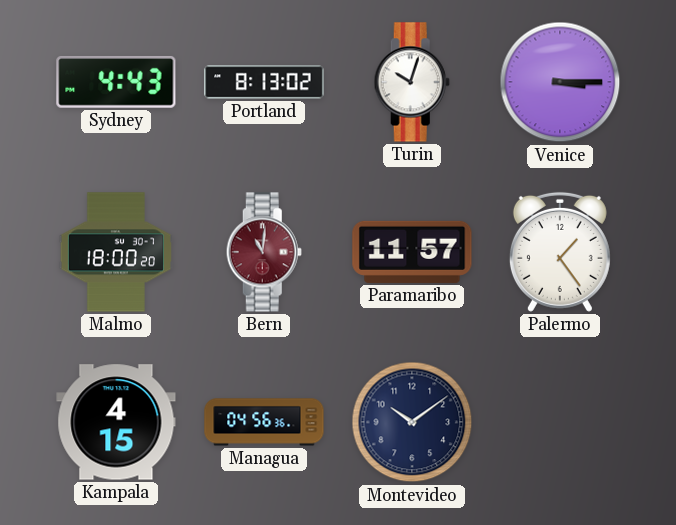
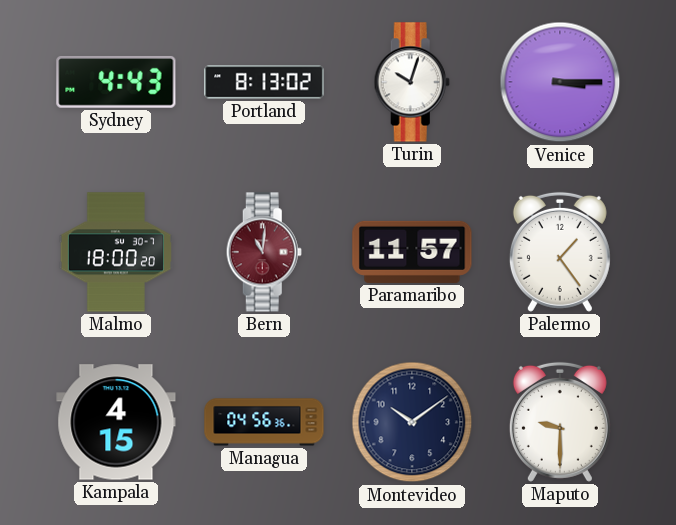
Maputo: none -> 9:30 (560, 422)
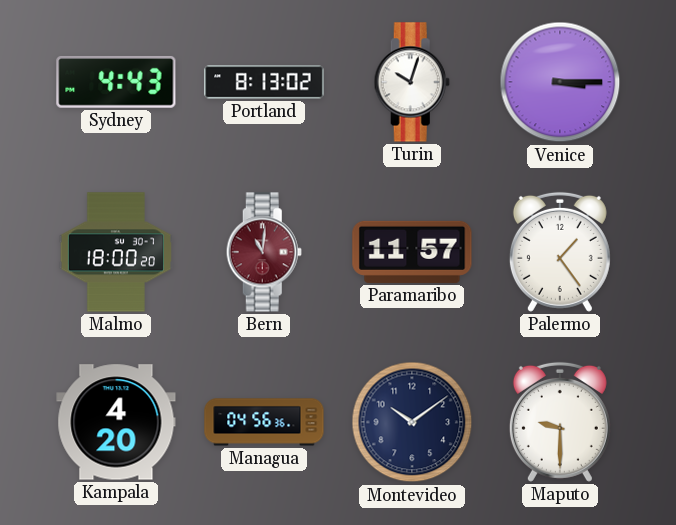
Kampala: 4:15 -> 4:20 (116, 422)
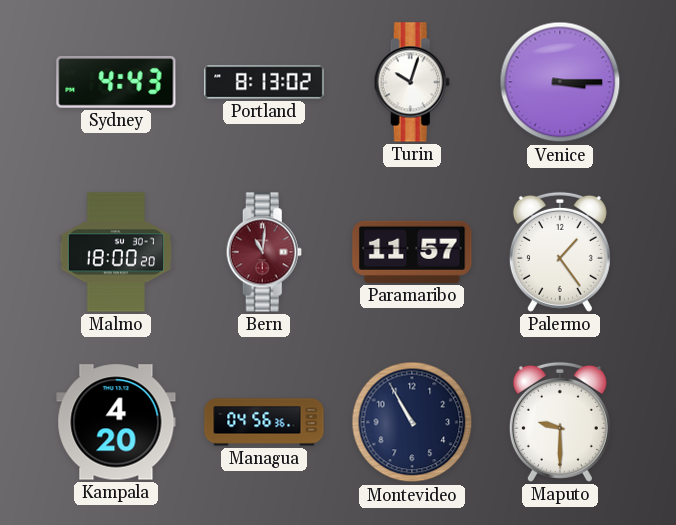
Montevideo: 10:09 -> 10:55 (412, 422)
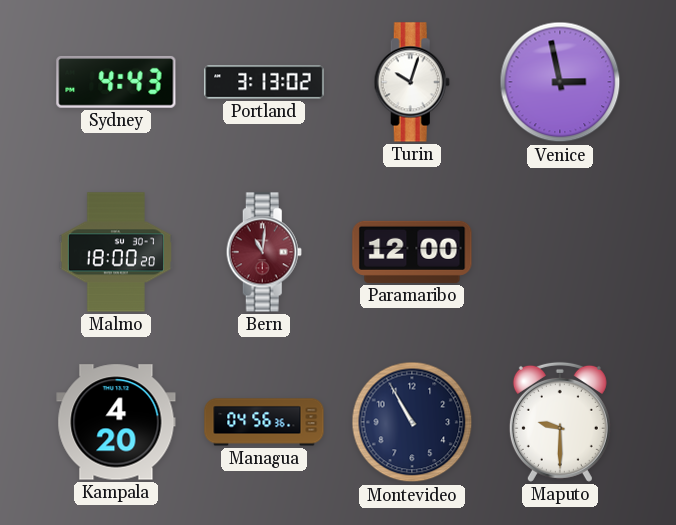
Portland: 8:13 -> 3:13 (264, 82)
Venice: 3:15 -> 2:58 (560, 82)
Paramaribo: 11:57 -> 12:00 (412, 252)
Palermo: 1:24 -> none (560, 252)
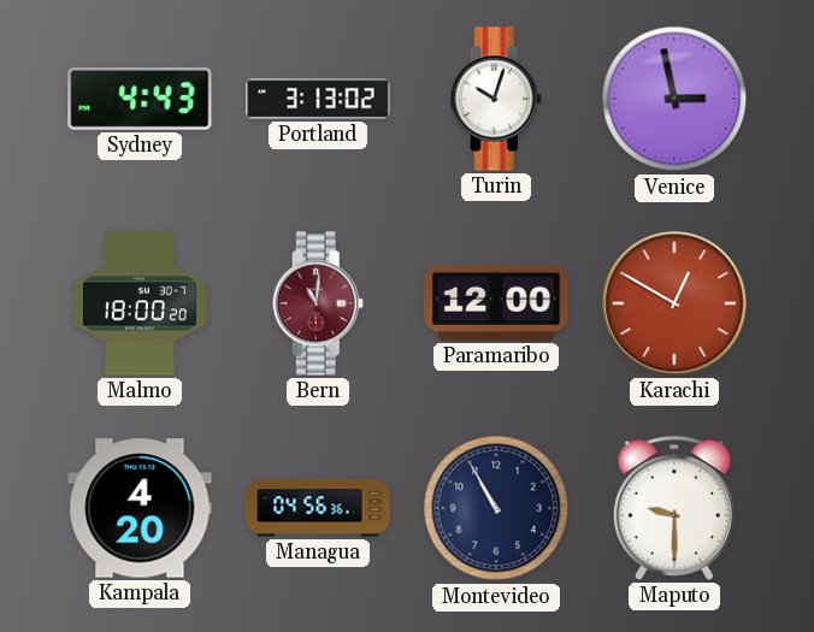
Karachi: none -> 12:50 (674, 303)
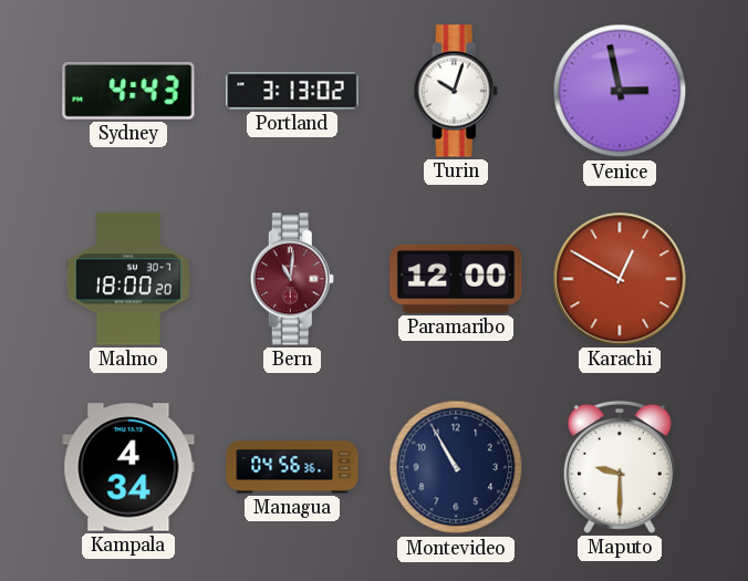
Kampala: 4:20 -> 4:34 (128, 467)
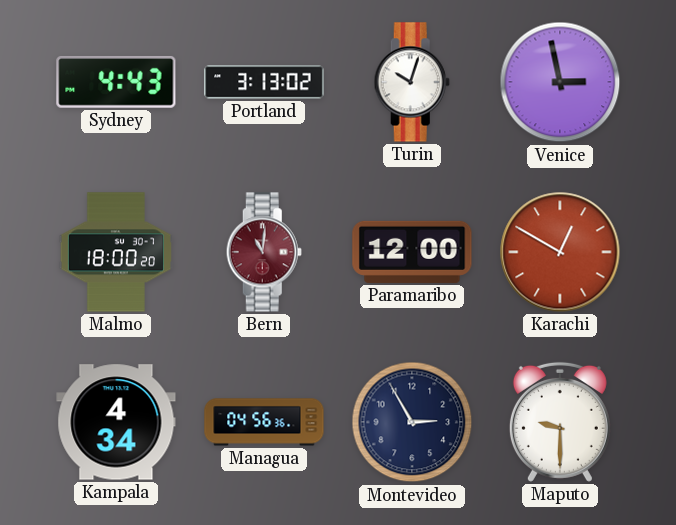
Montevideo: 10:55 -> 2:55 (412, 422)
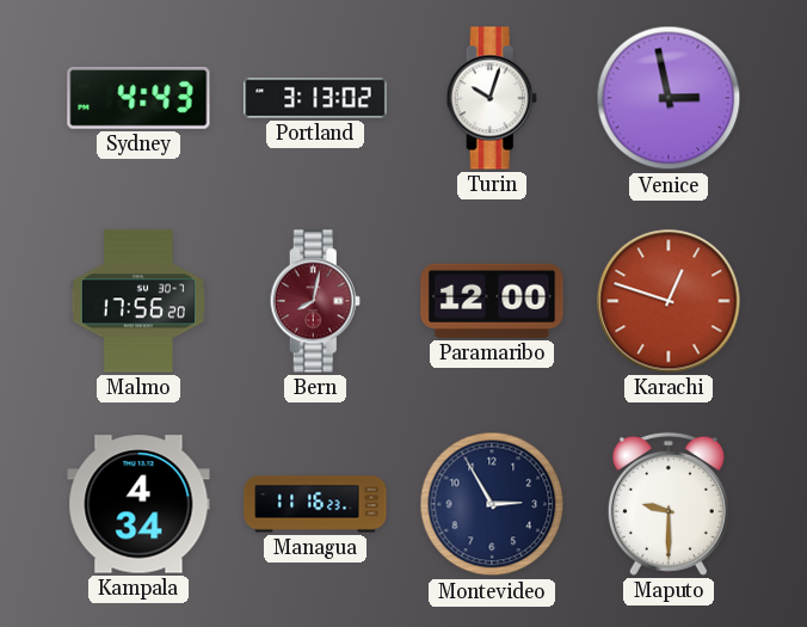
Malmo: 18:00 -> 17:56 (138, 301)
Bern: 11:01 -> 8:02 (315, 301)
Karachi: 12:50 -> 12:48 (669, 301)
Managua: 04:56 -> 11:16 (315, 504)
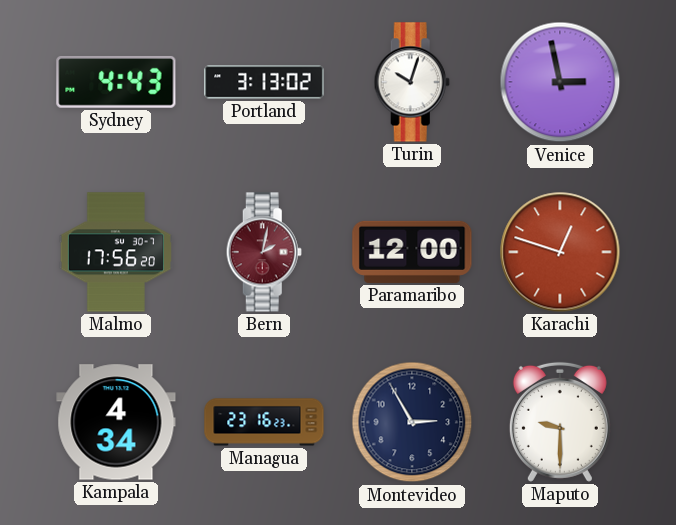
Bern: 8:02 -> 2:02 (264, 252)
Managua: 11:16 -> 23:16 (264, 422)
